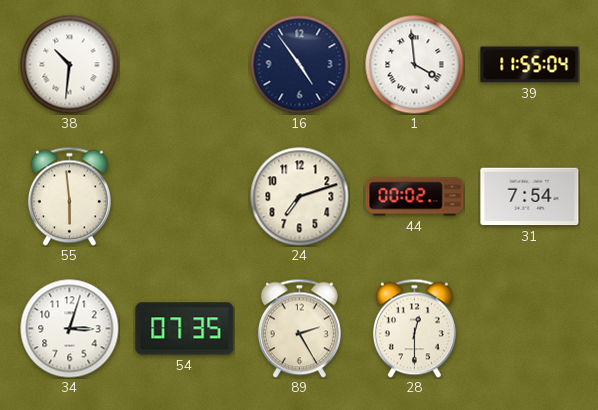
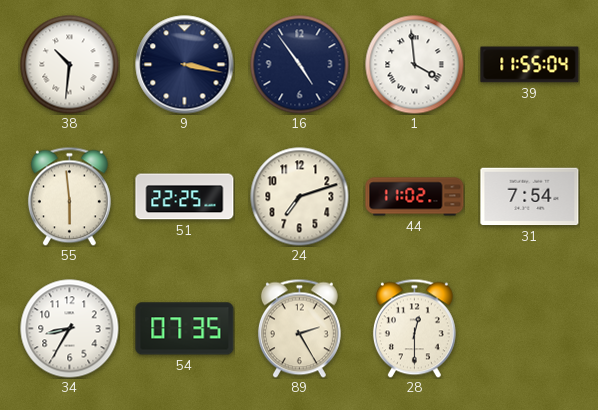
9: none -> 3:17 (185, 65)
51: none -> 22:25 (185, 197)
44: 00:02 -> 11:02 (415, 197)
34: 3:03 -> 8:35 (70, 329)
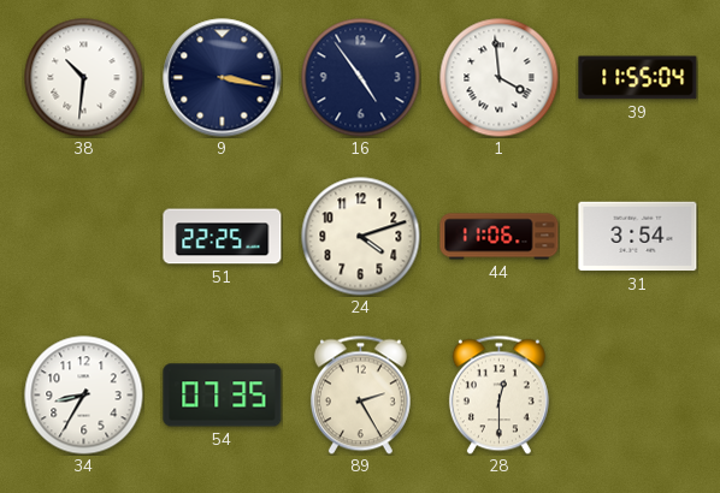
55: 5:59 -> none (69, 196)
24: 7:12 -> 4:12 (361, 237)
44: 11:02 -> 11:06 (500, 237)
31: 7:54 -> 3:54 (638, 237)
